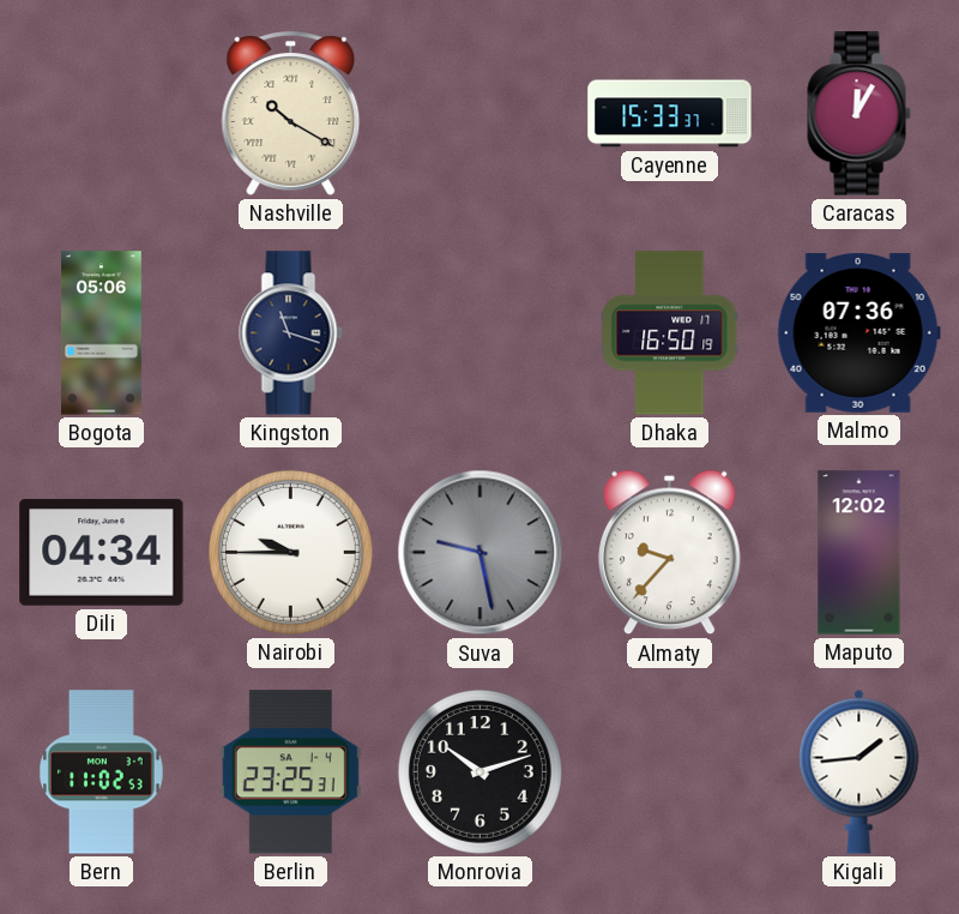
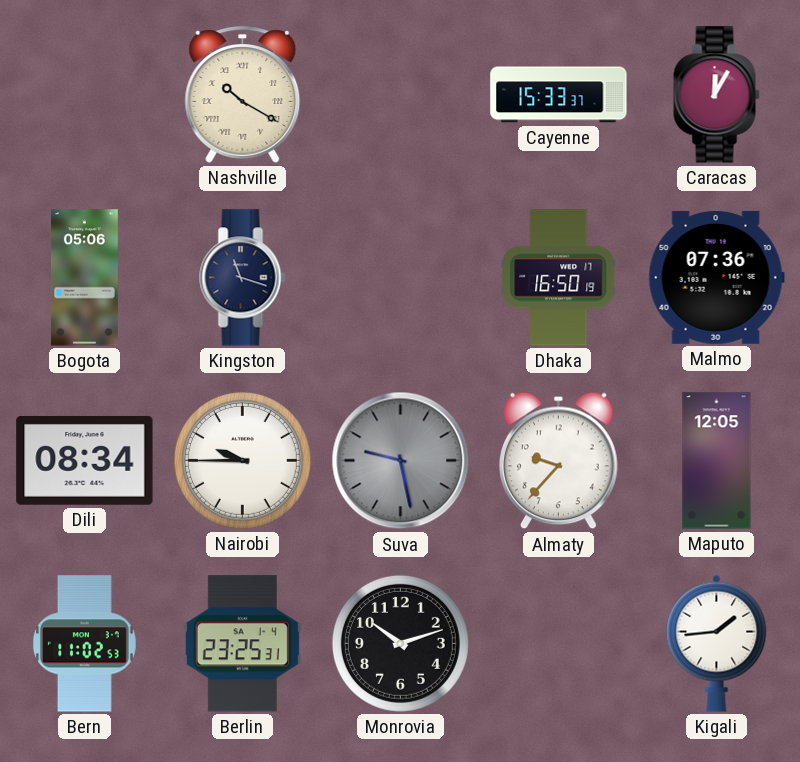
Dili: 04:34 -> 08:34 (85, 461)
Maputo: 12:02 -> 12:05 (717, 461)
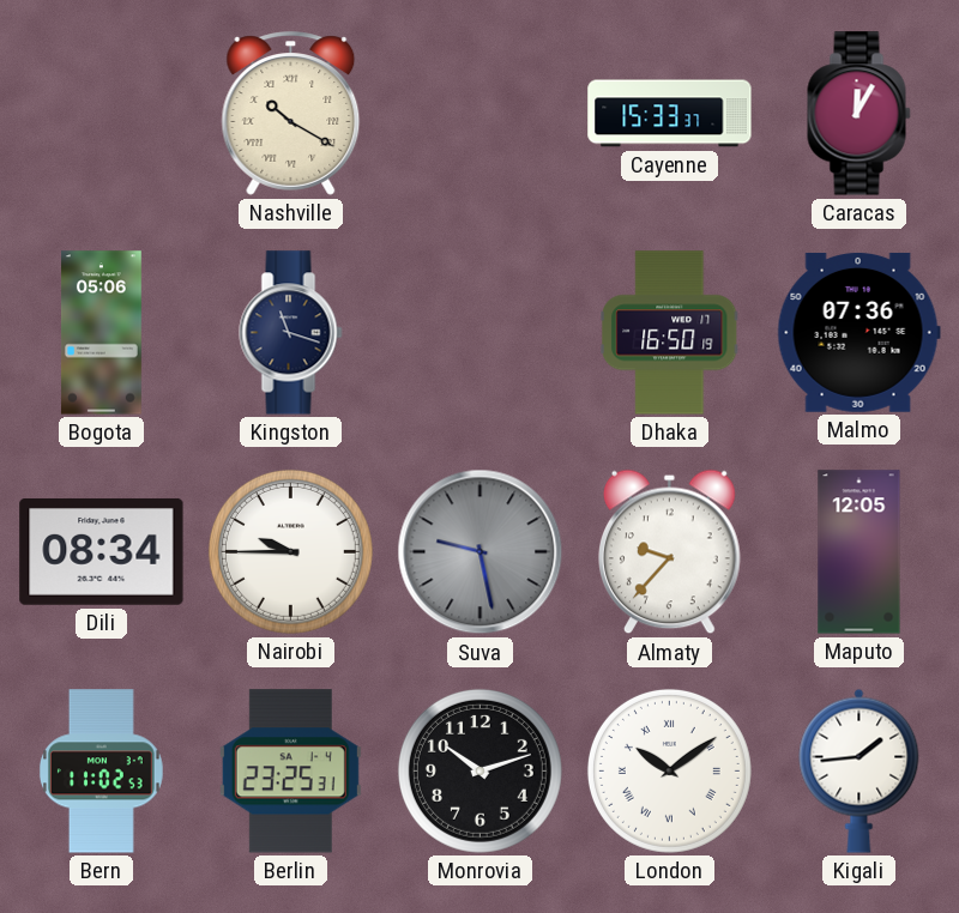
London: none -> 10:09 (669, 770)
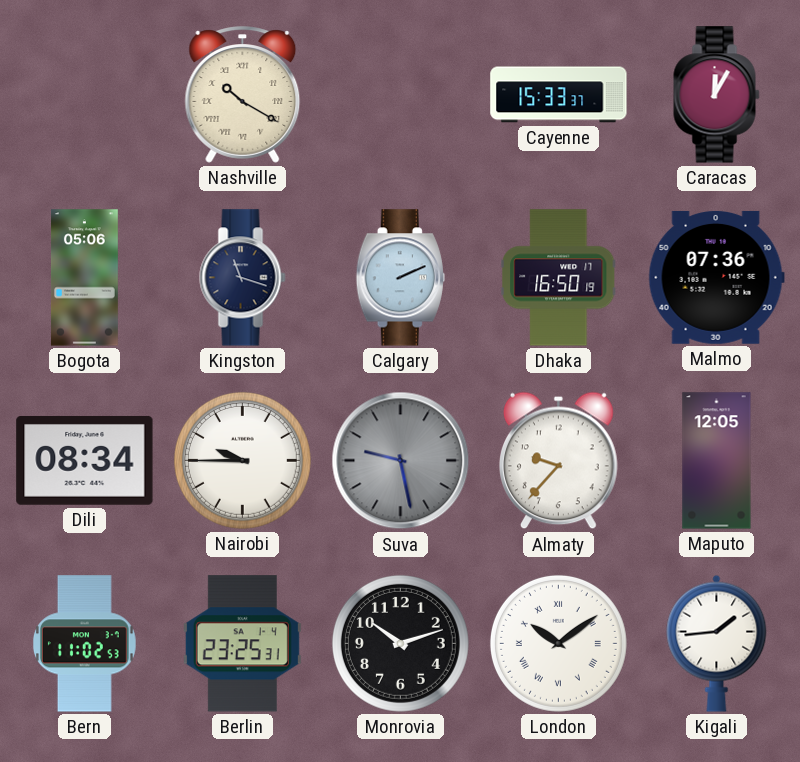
Calgary: none -> 2:11 (400, 278)
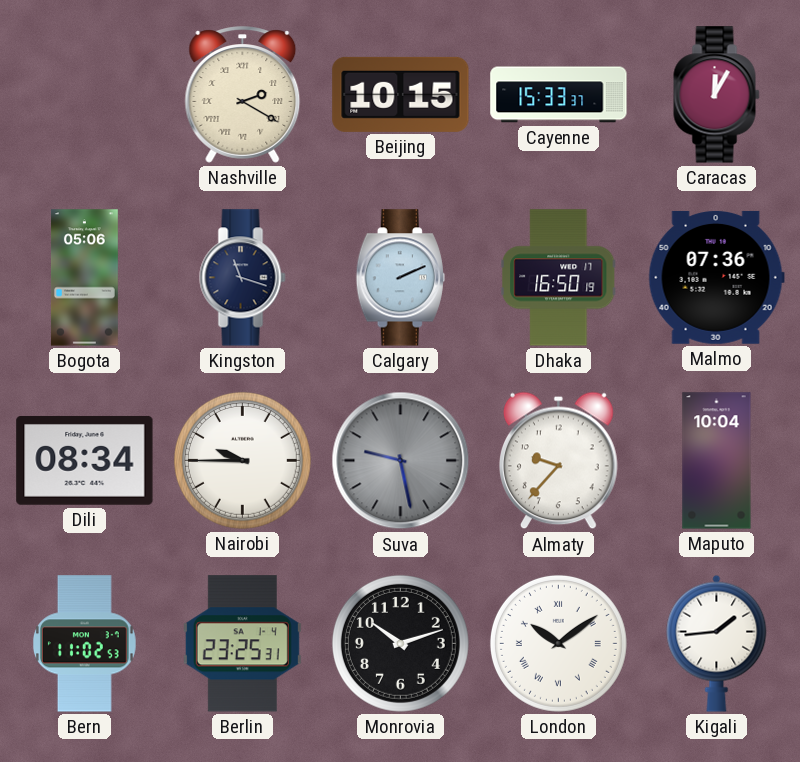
Nashville: 10:20 -> 2:20 (243, 95)
Beijing: none -> 10:15 (401, 94)
Maputo: 12:05 -> 10:04 (717, 461)
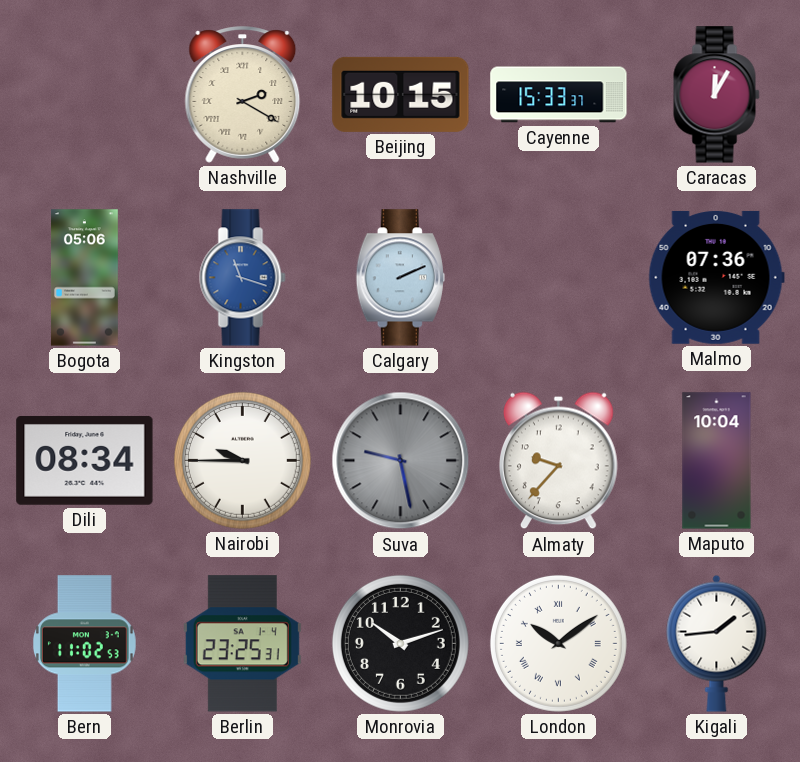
Kingston dial: navy -> blue (243, 278)
Dhaka: 16:50 -> none (559, 278)
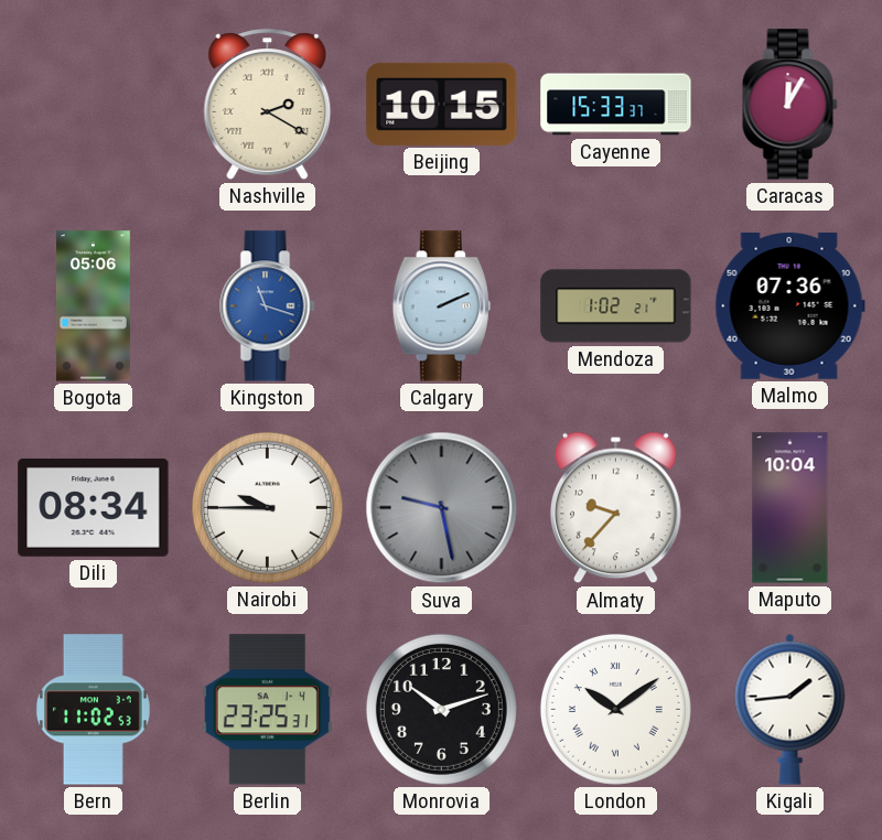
Mendoza: none -> 1:02 (616, 306)
